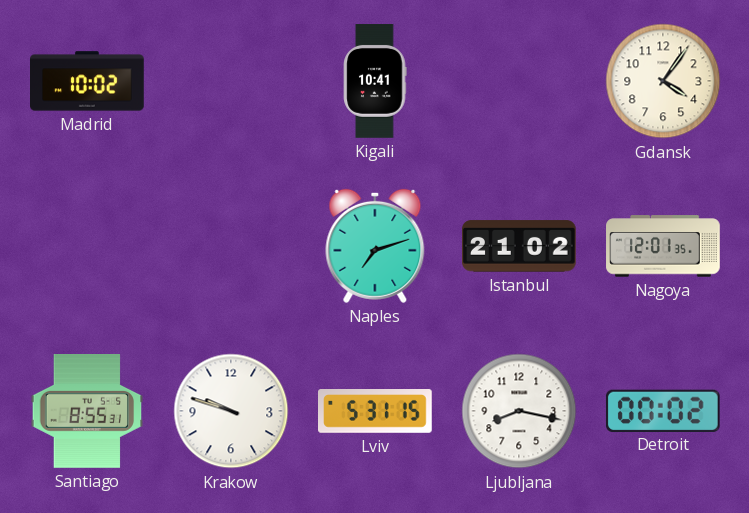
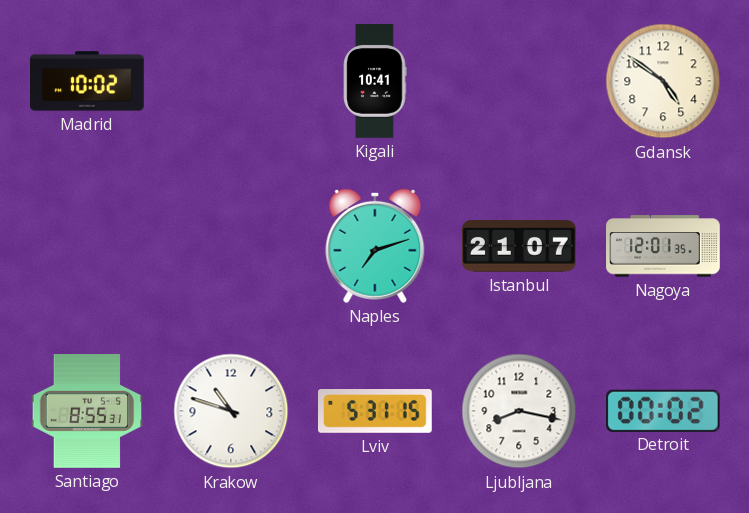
Gdansk: 4:06 -> 4:51 (663, 81)
Istanbul: 21:02 -> 21:07 (520, 246)
Krakow: 9:48 -> 10:48 (231, 411)
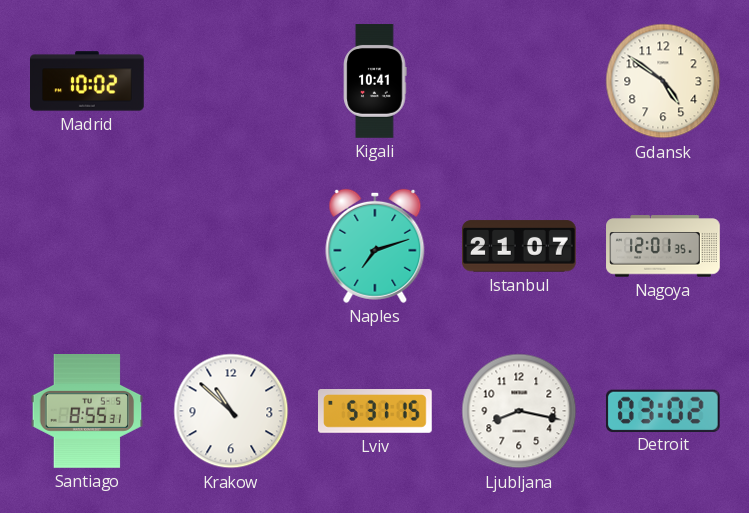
Krakow: 10:48 -> 10:52 (231, 411)
Detroit: 00:02 -> 03:02 (663, 410)
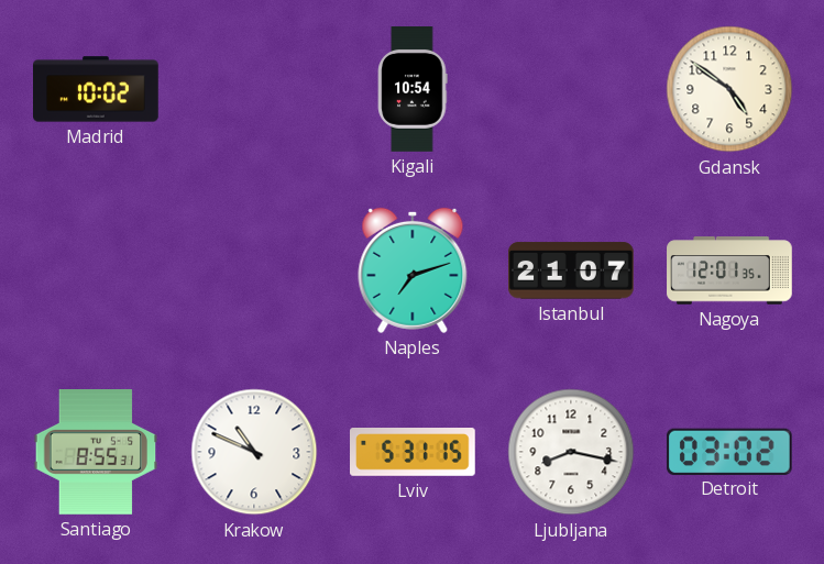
Kigali: 10:41 -> 10:54 (413, 89)
Krakow: 10:52 -> 10:49 (254, 452)
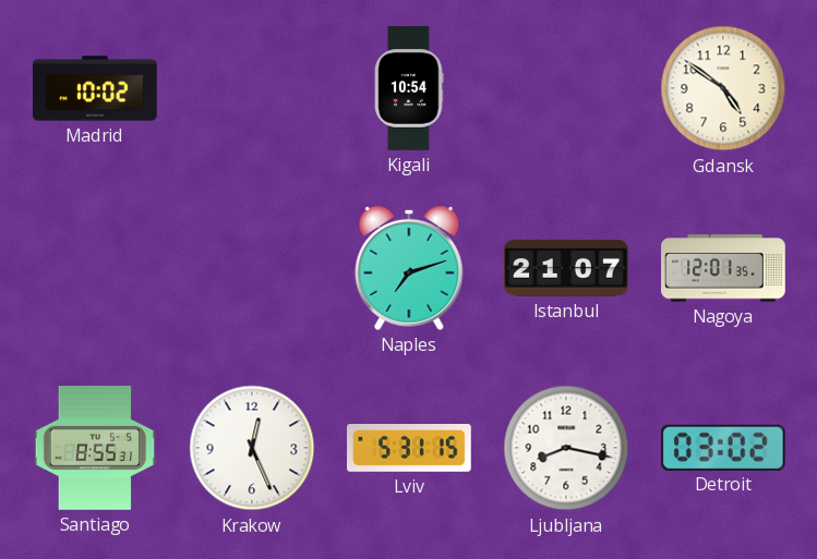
Krakow: 10:49 -> 12:26 (252, 448)
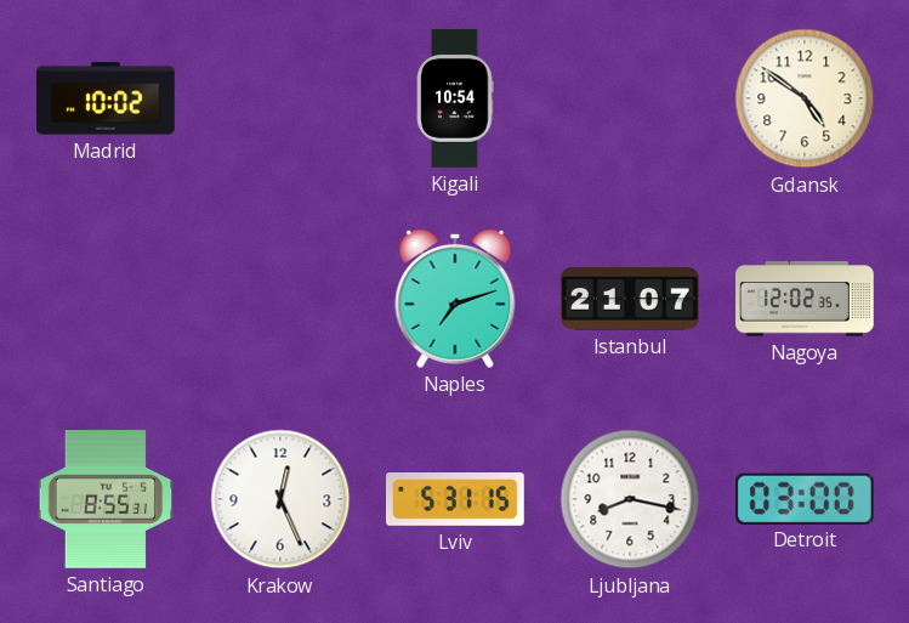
Nagoya: 12:01 -> 12:02 (805, 299)
Detroit: 03:02 -> 03:00 (805, 498)
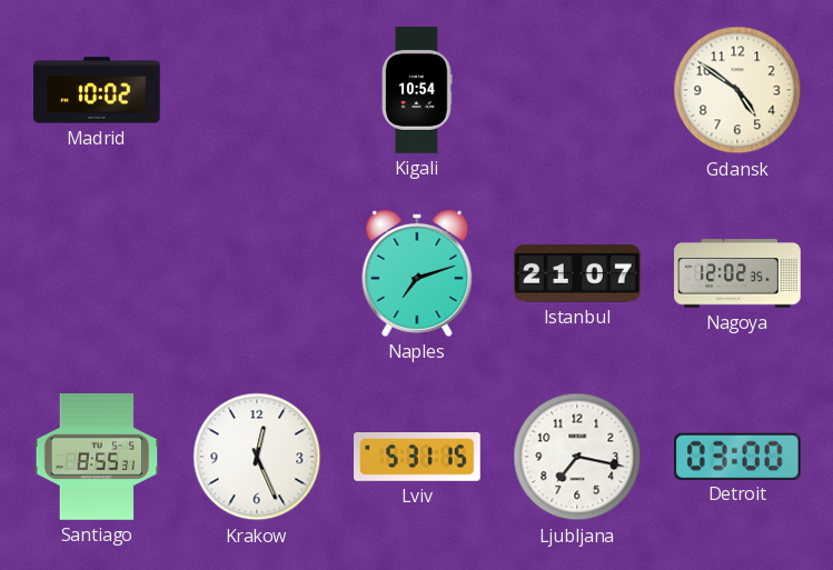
Ljubljana: 8:17 -> 7:17 (577, 457)
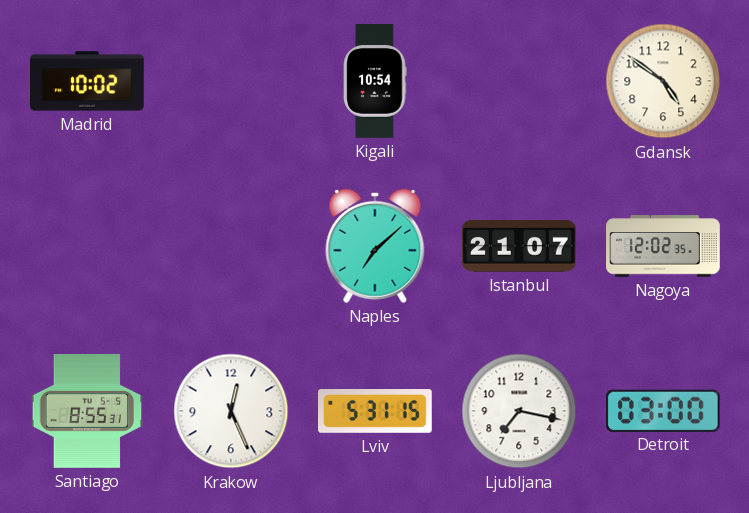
Naples: 7:12 -> 7:08 (375, 246)
